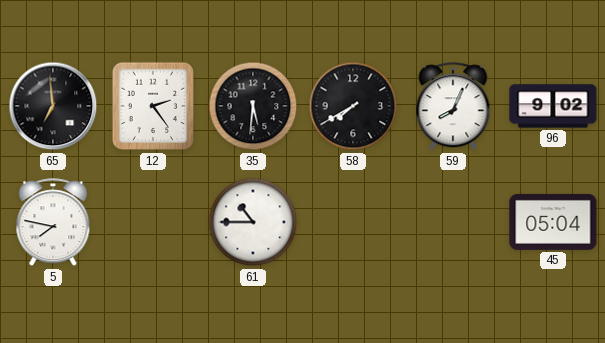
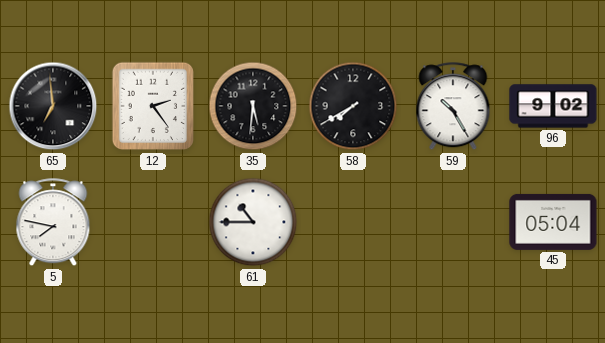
59: 8:04 -> 10:25 (453, 107)
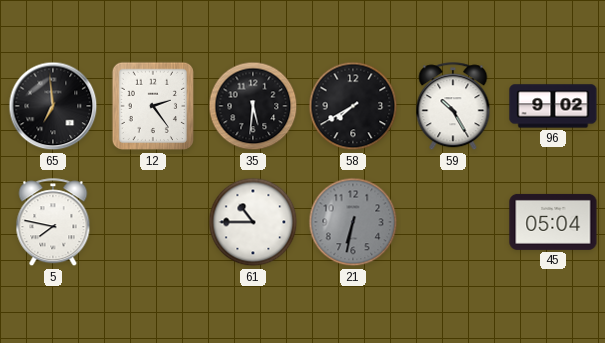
21: none -> 6:32 (353, 222)
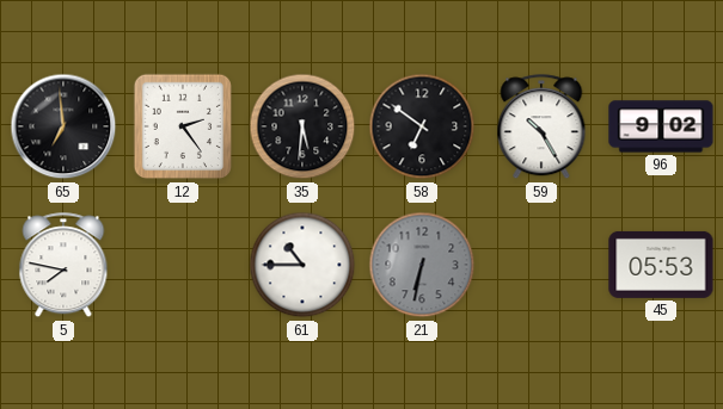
58: 7:40 -> 6:51 (422, 126)
45: 05:04 -> 05:53 (661, 265)
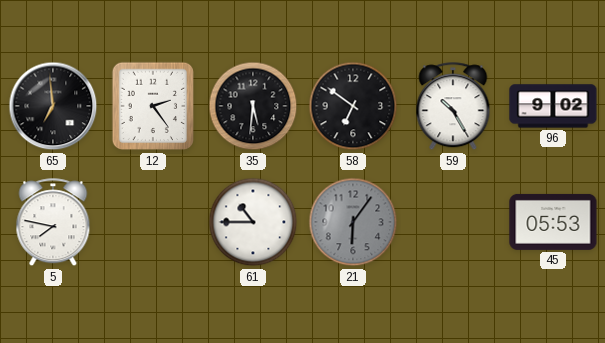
21: 6:32 -> 6:06 (353, 222)
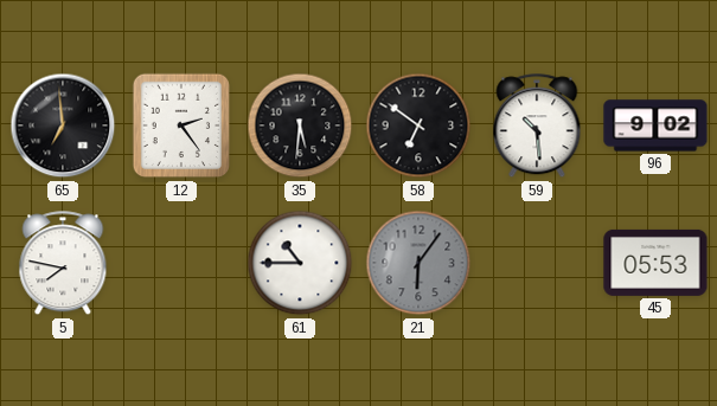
59: 10:25 -> 10:29 (537, 127)
